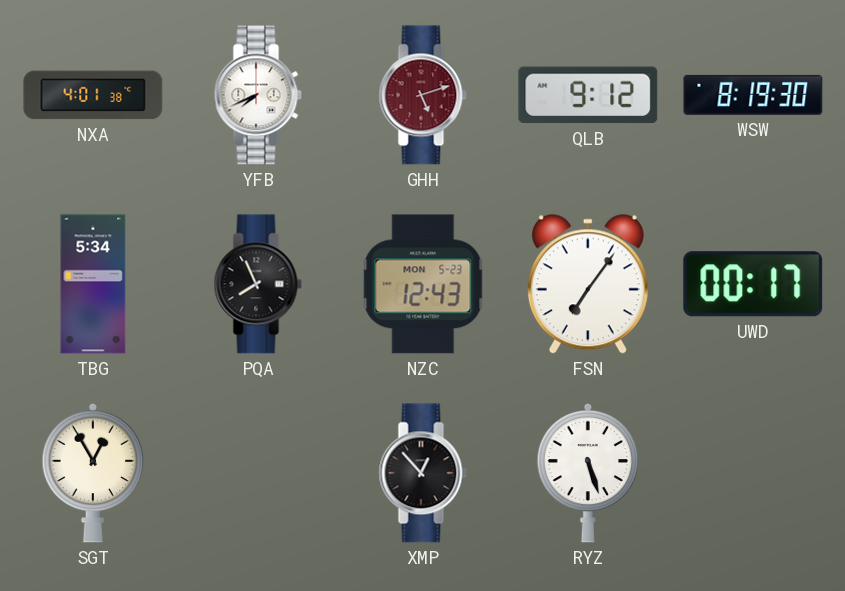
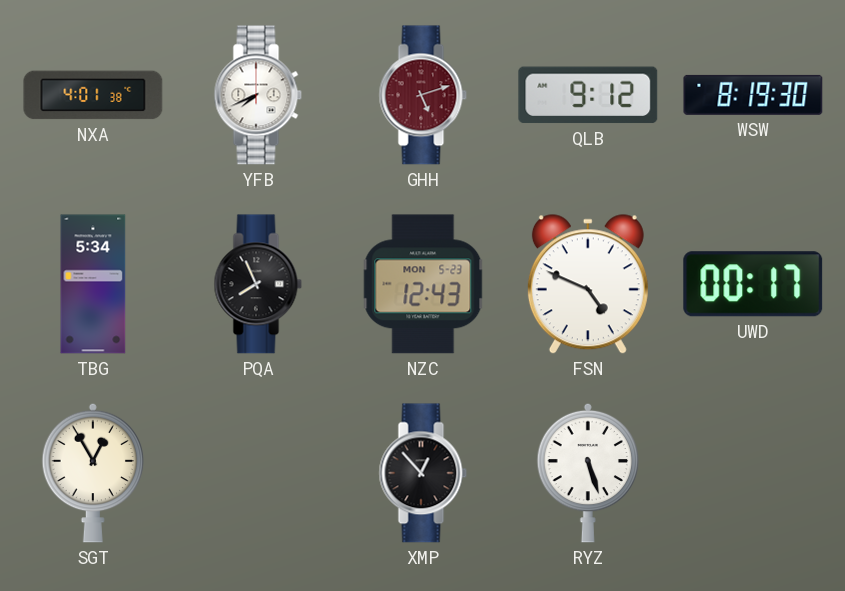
FSN: 7:06 -> 4:49 (588, 285)
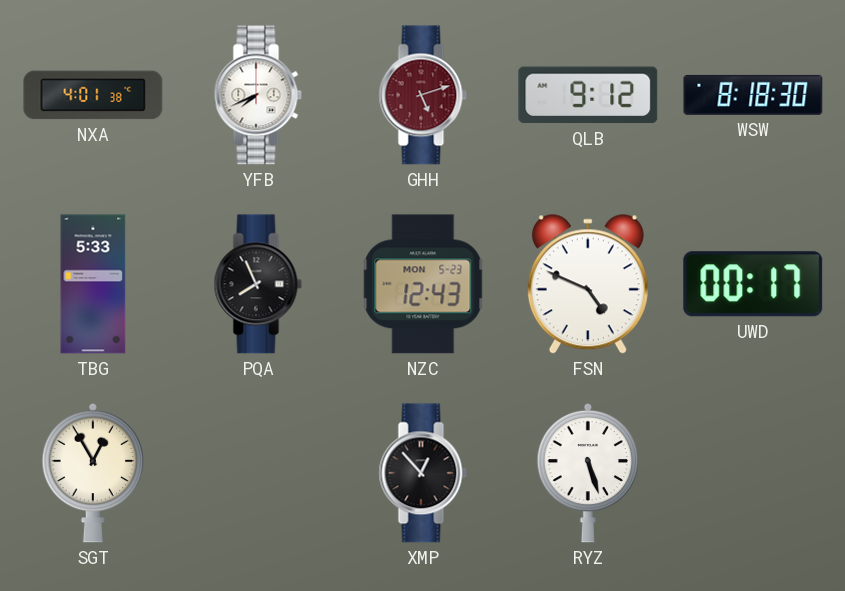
WSW: 8:19 -> 8:18 (753, 95)
TBG: 5:34 -> 5:33 (93, 284)
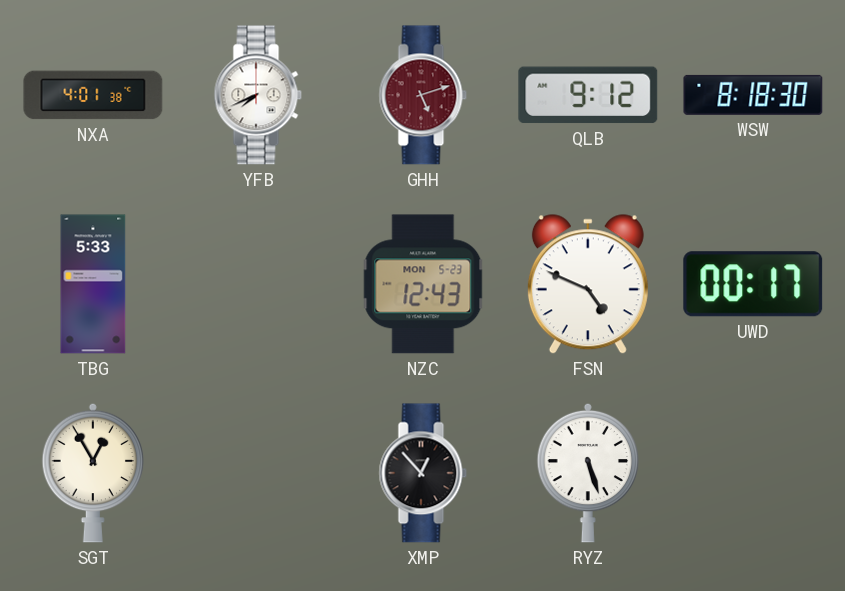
PQA: 7:56 -> none (258, 284)
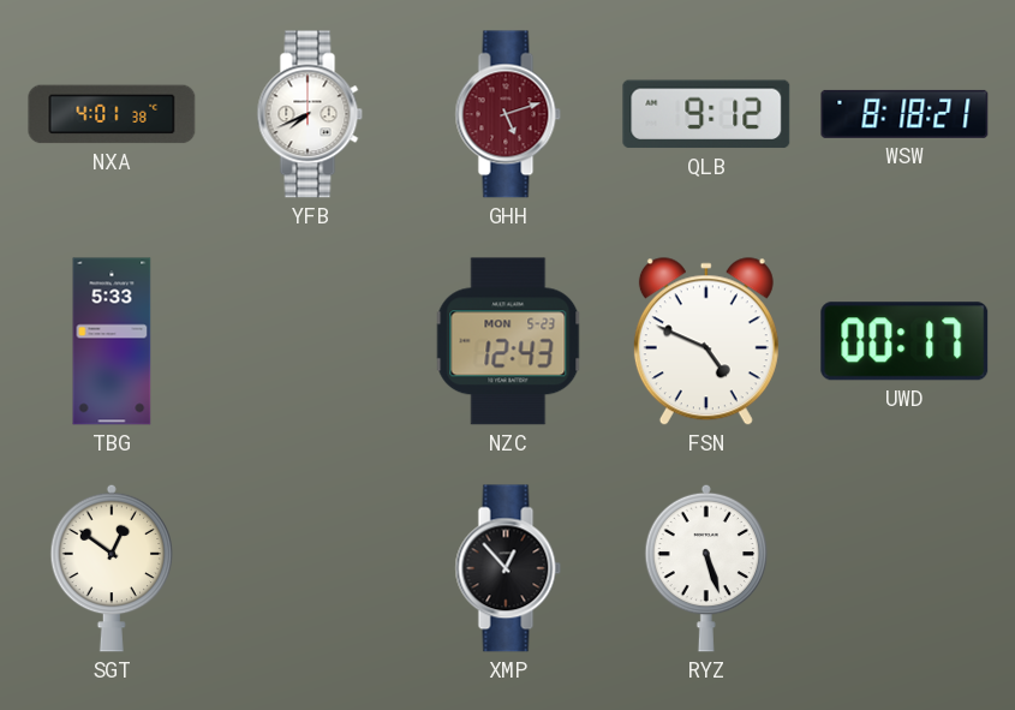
WSW: 8:18:30 -> 8:18:21 (904, 114)
SGT: 12:55 -> 12:51 (112, 568)
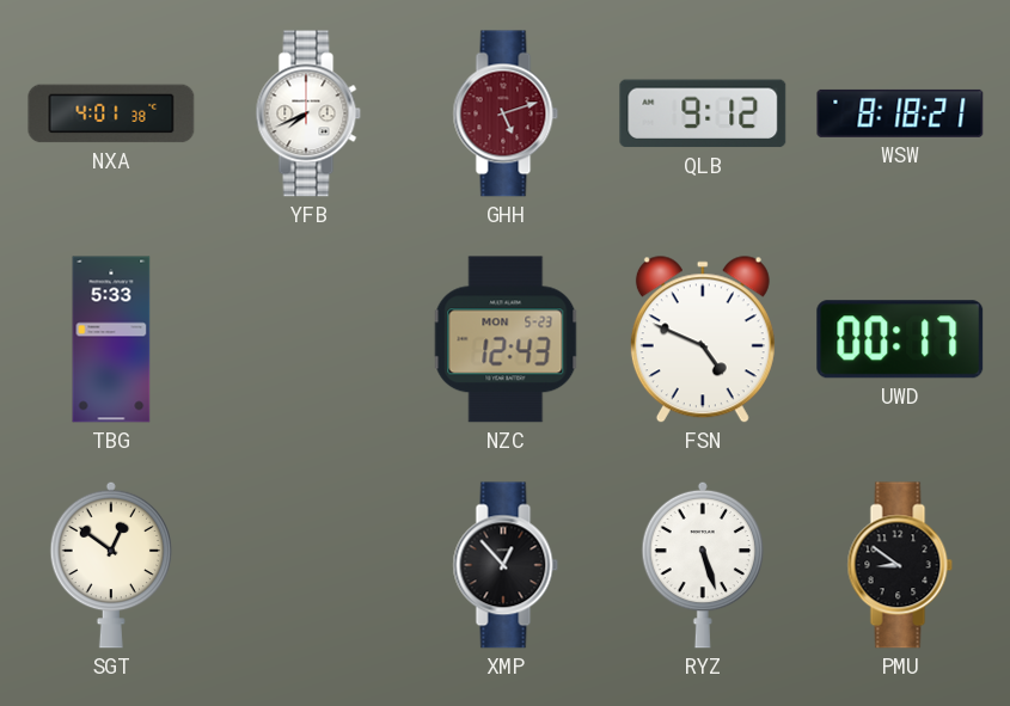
PMU: none -> 8:51 (900, 565)
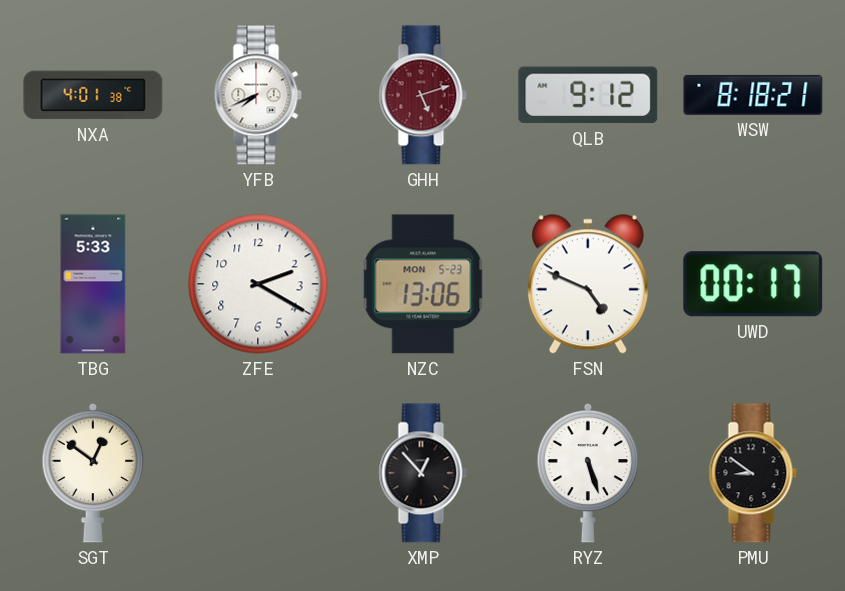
ZFE: none -> 2:20 (258, 284)
NZC: 12:43 -> 13:06 (423, 284)
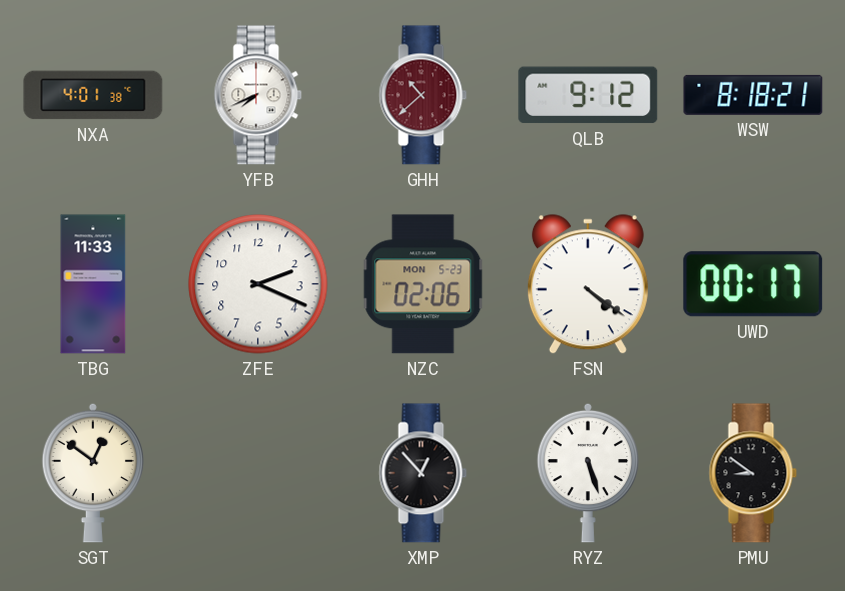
GHH: 5:12 -> 10:38 (423, 95)
TBG: 5:33 -> 11:33 (93, 284)
ZFE: 2:20 -> 2:19 (258, 284)
NZC: 13:06 -> 02:06 (423, 284)
FSN: 4:49 -> 4:21 (588, 285)
